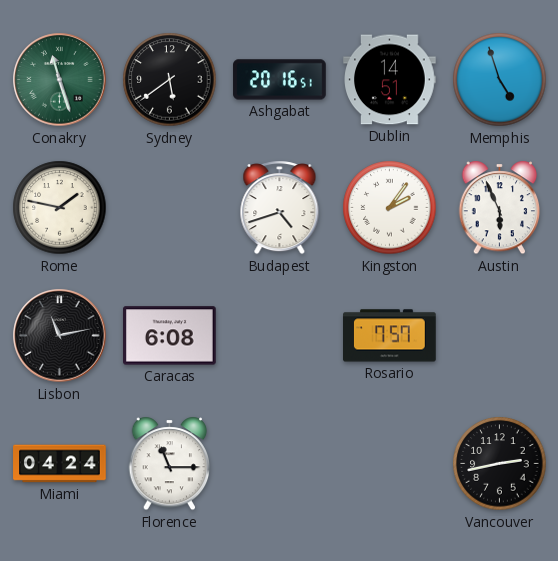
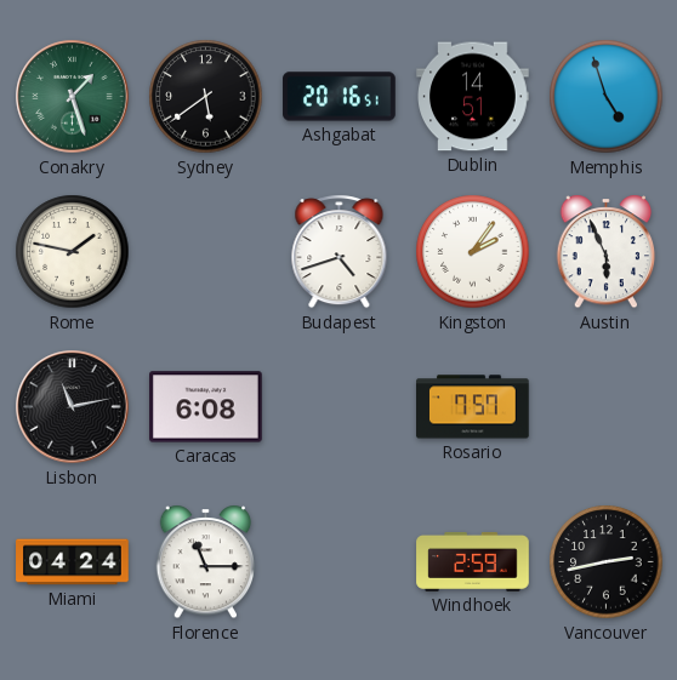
Conakry: 11:27 -> 1:27 (73, 97)
Windhoek: none -> 2:59 (473, 561)
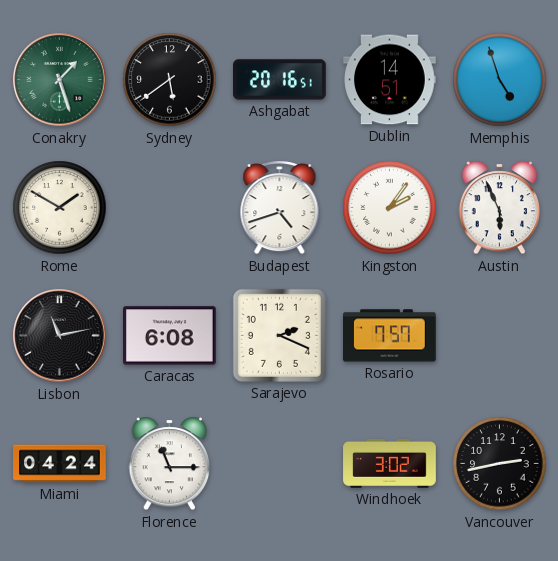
Rome: 1:47 -> 1:50 (60, 208)
Sarajevo: none -> 2:19 (279, 335)
Windhoek: 2:59 -> 3:02 (390, 463)
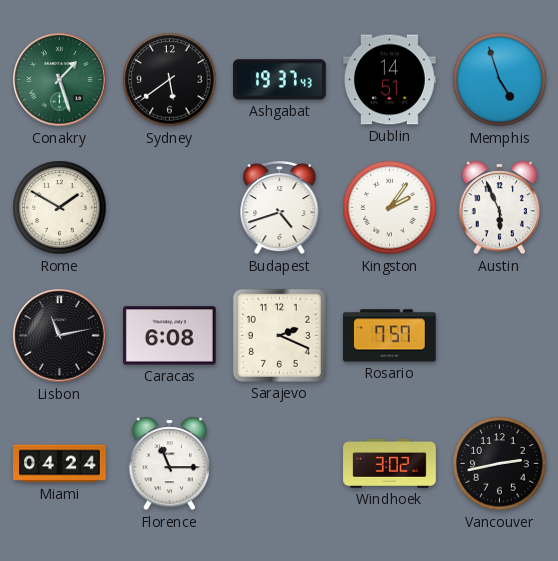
Ashgabat: 20:16 -> 19:37 (280, 80)
